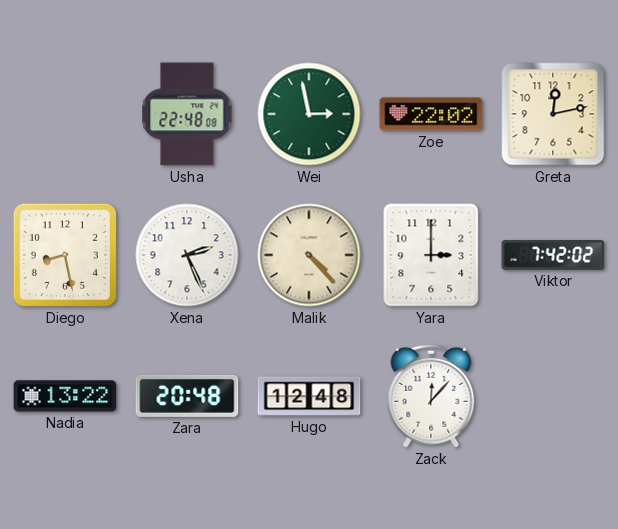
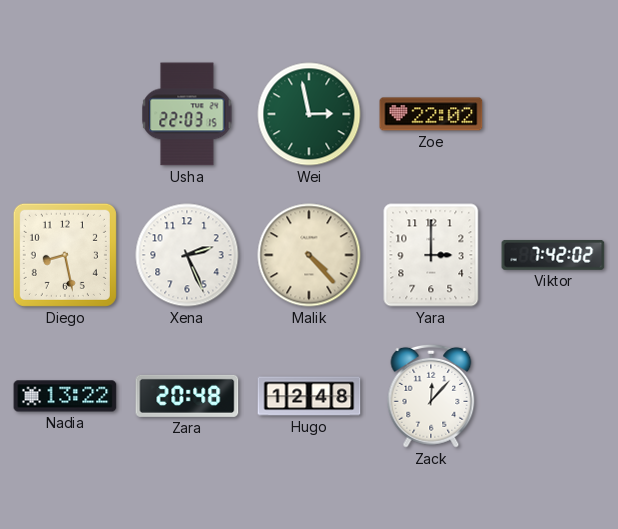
Usha: 22:48 -> 22:03 (187, 114)
Greta: 12:13 -> none (553, 114)
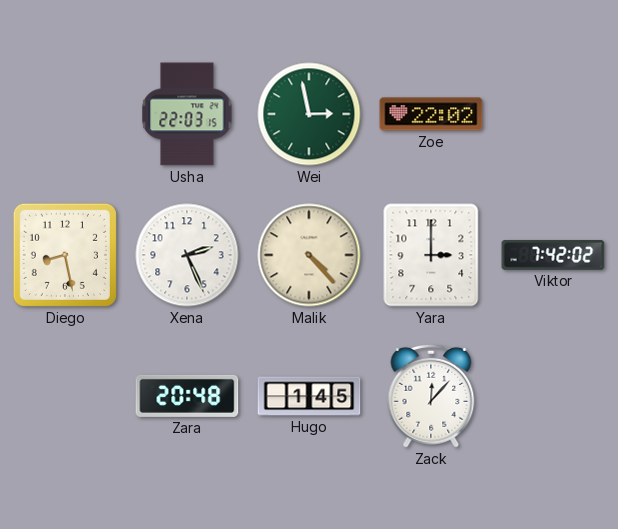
Nadia: 13:22 -> none (65, 396)
Hugo: 12:48 -> 1:45 (309, 396)
